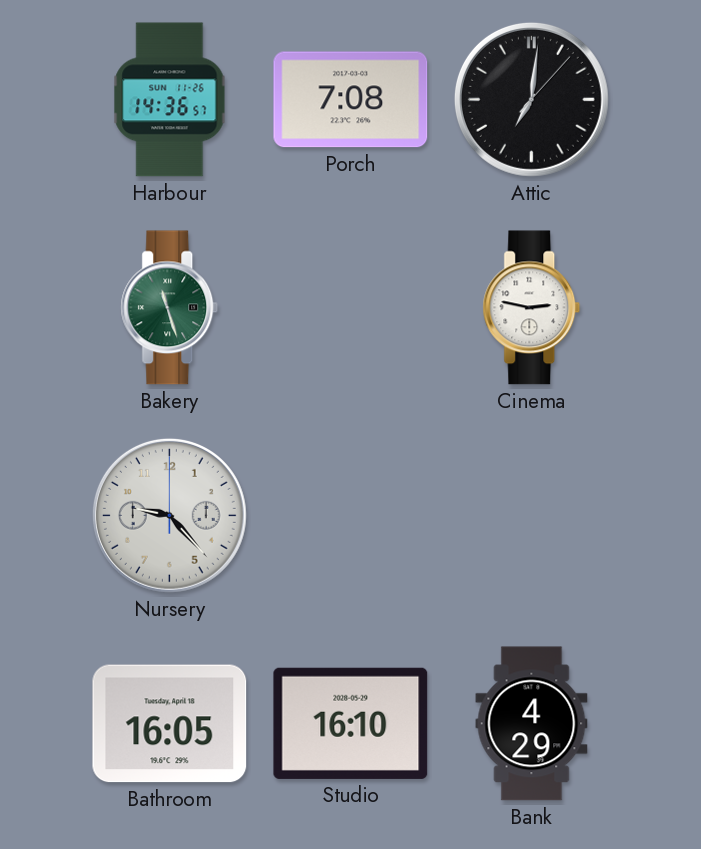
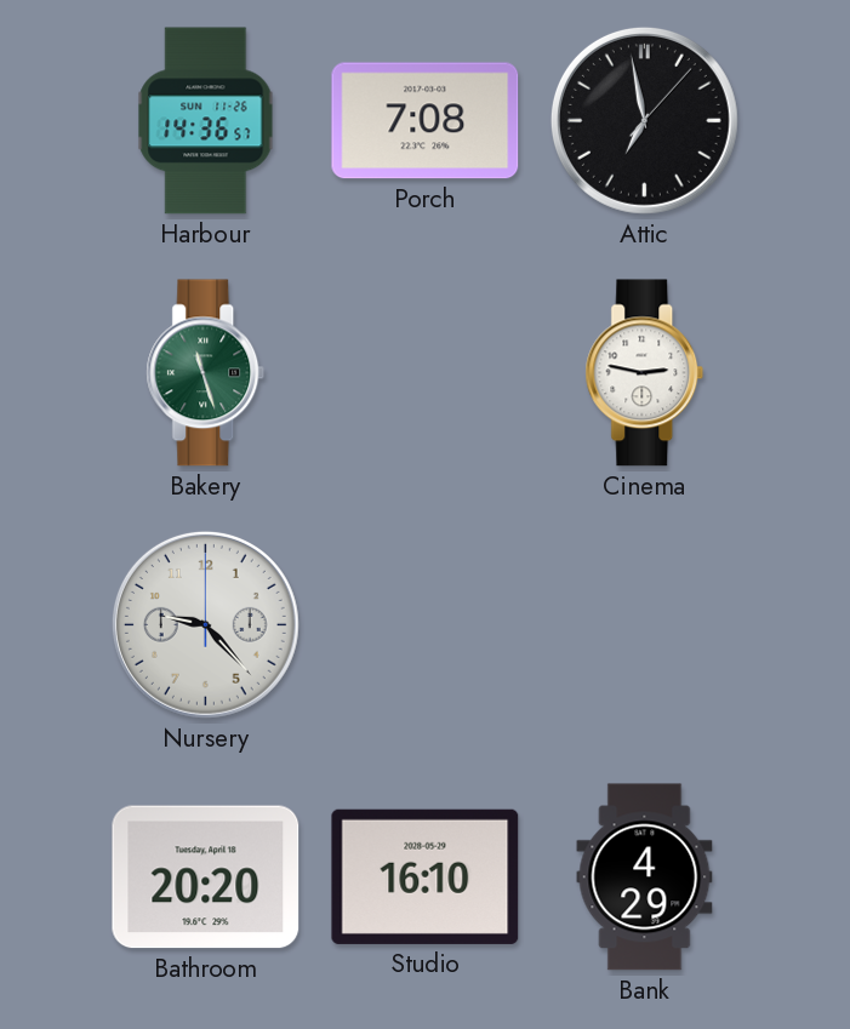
Attic: 7:01 -> 6:58 (644, 120)
Bathroom: 16:05 -> 20:20 (206, 877)
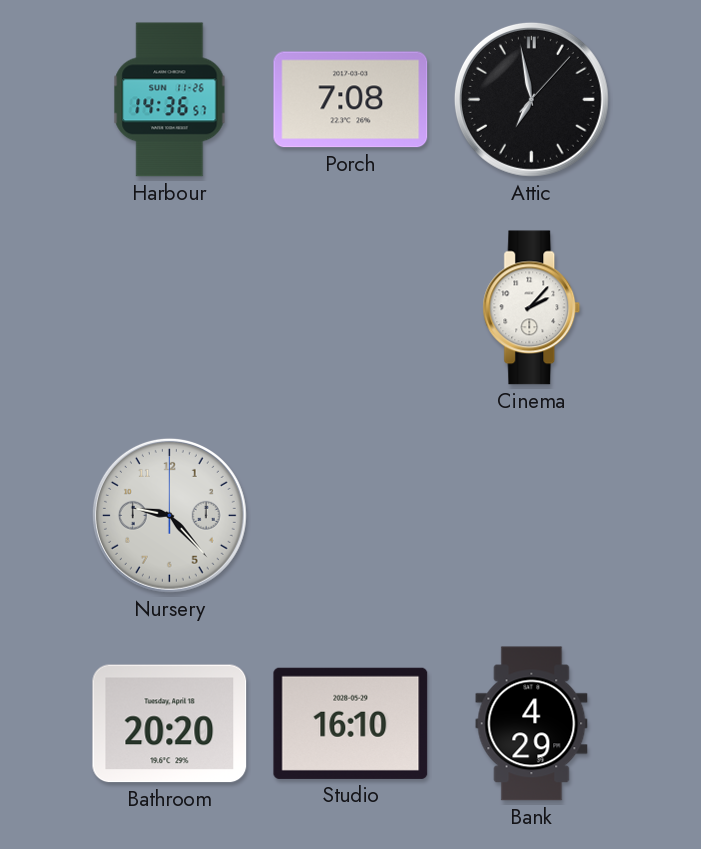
Bakery: 11:27 -> none (206, 373)
Cinema: 2:47 -> 2:07 (532, 308)
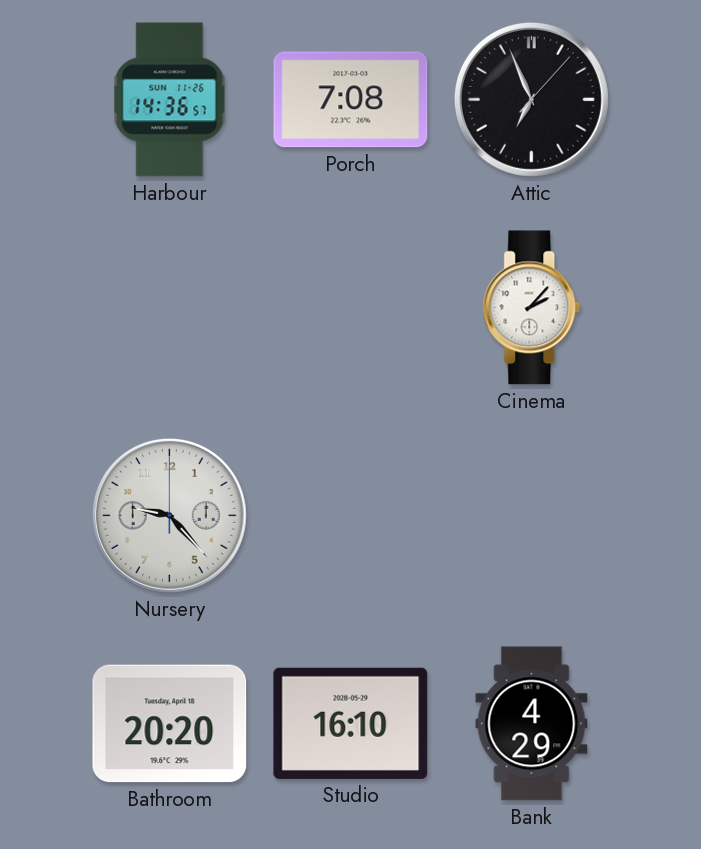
Attic: 6:58 -> 6:56 (531, 99)
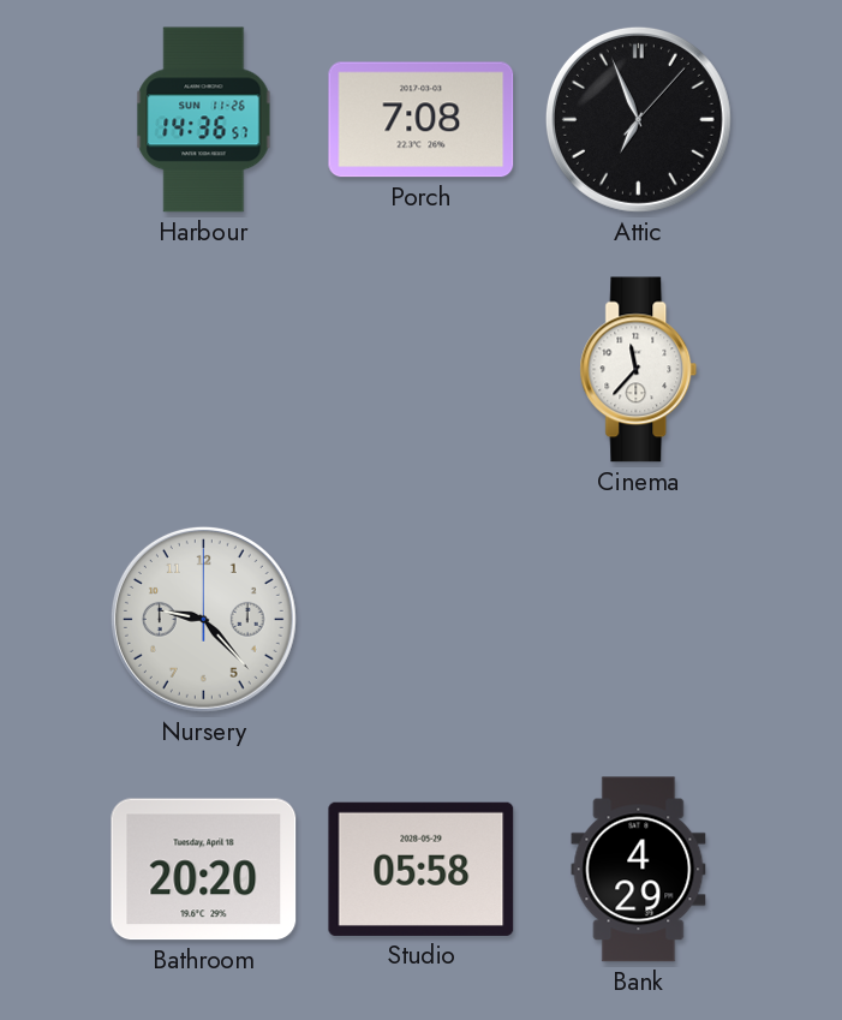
Cinema: 2:07 -> 11:37 (639, 370)
Studio: 16:10 -> 05:58 (422, 869)
